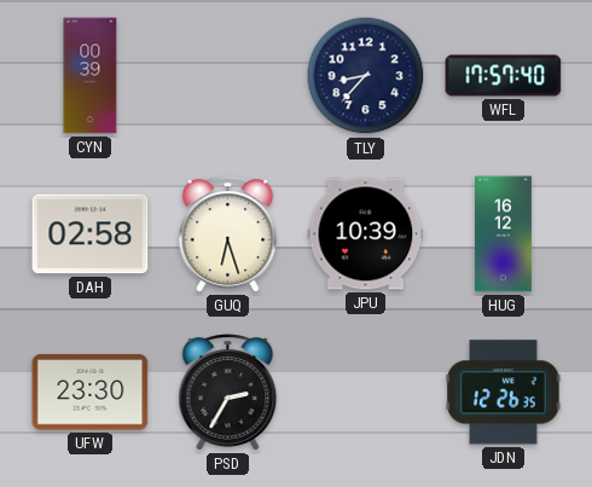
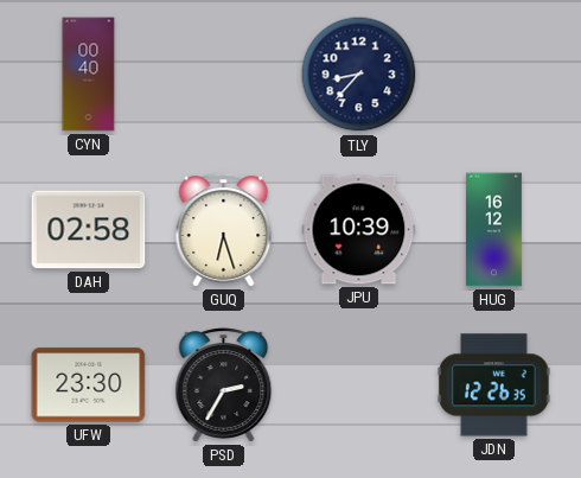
CYN: 00:39 -> 00:40 (89, 75)
WFL: 17:57 -> none (504, 76)
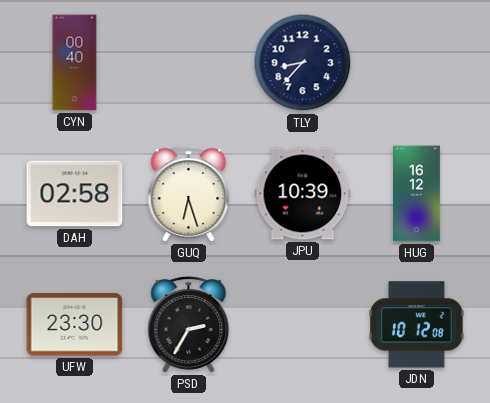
JDN: 12:26 -> 10:12 (417, 325)
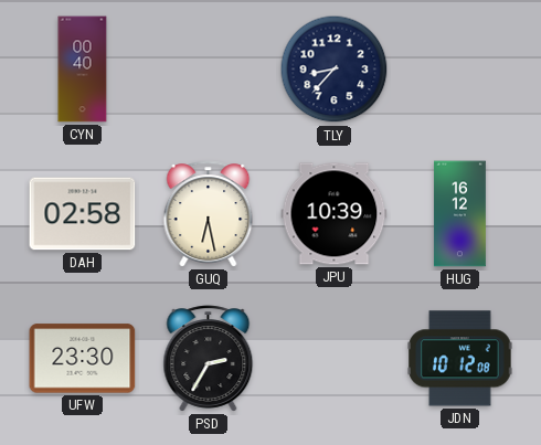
GUQ: 6:27 -> 6:28 (209, 214)
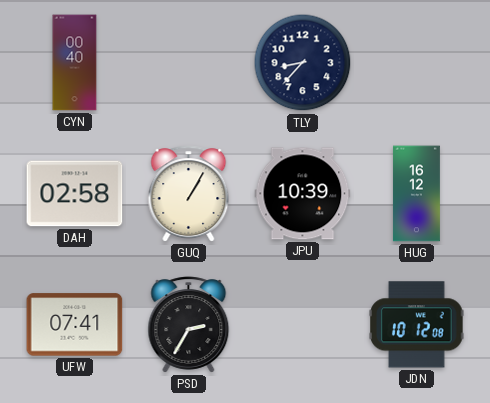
GUQ: 6:28 -> 1:05 (189, 194)
UFW: 23:30 -> 07:41 (75, 325)
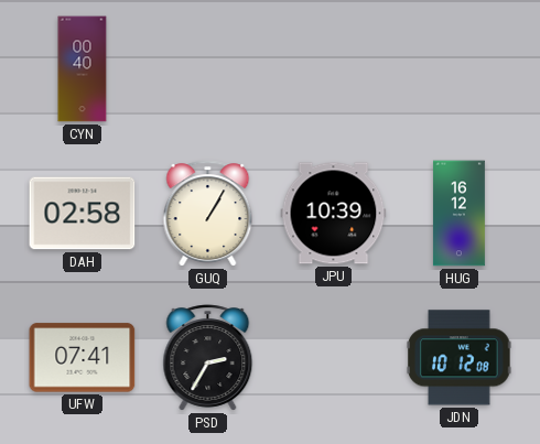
TLY: 8:37 -> none (303, 63)
